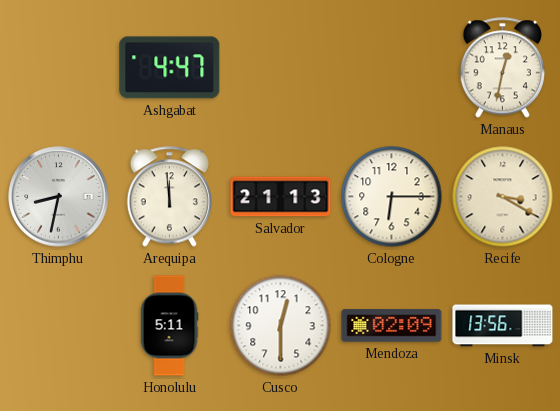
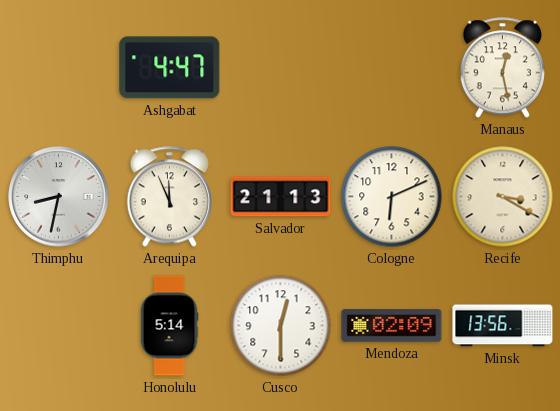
Manaus: 12:32 -> 12:28 (503, 68)
Arequipa: 11:59 -> 11:56 (170, 197)
Cologne: 6:15 -> 6:11 (392, 197)
Honolulu: 5:11 -> 5:14 (169, 326)
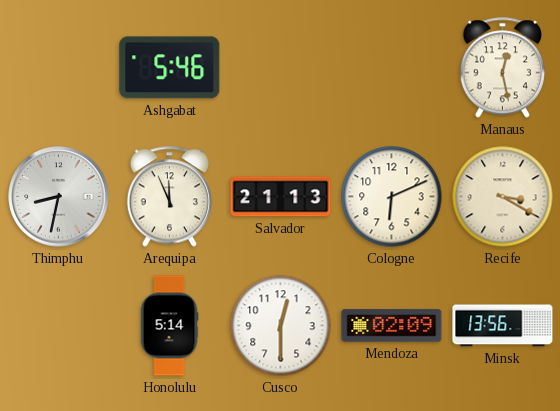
Ashgabat: 4:47 -> 5:46 (170, 68)
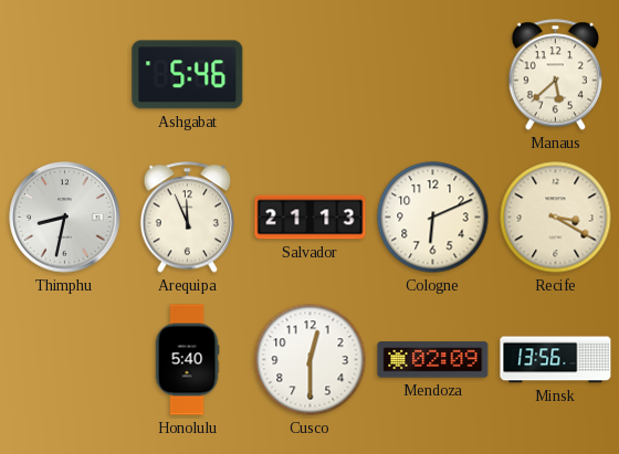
Manaus: 12:28 -> 5:38 (556, 75)
Honolulu: 5:14 -> 5:40 (187, 360)
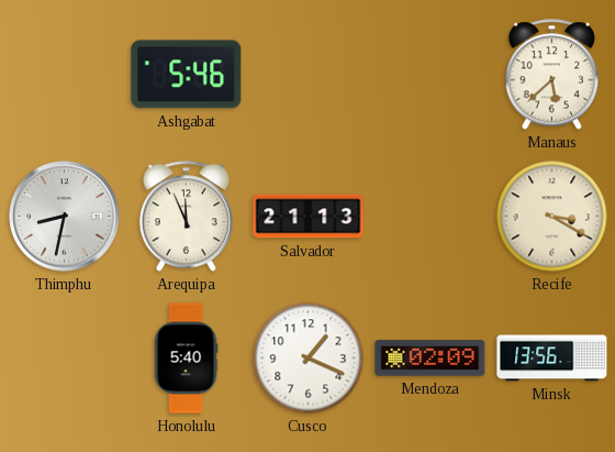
Cologne: 6:11 -> none (433, 218)
Cusco: 12:30 -> 1:19 (309, 359)
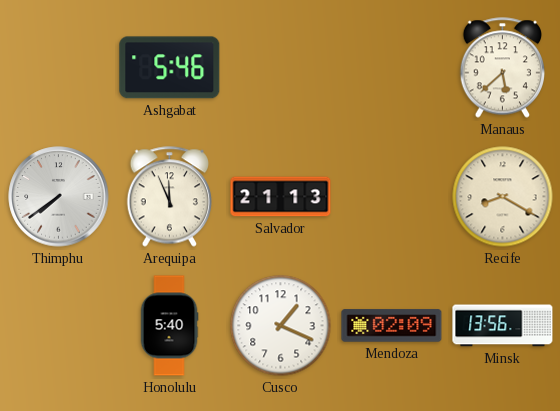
Thimphu: 8:32 -> 7:39 (59, 197)
Recife: 3:20 -> 8:20 (503, 197)
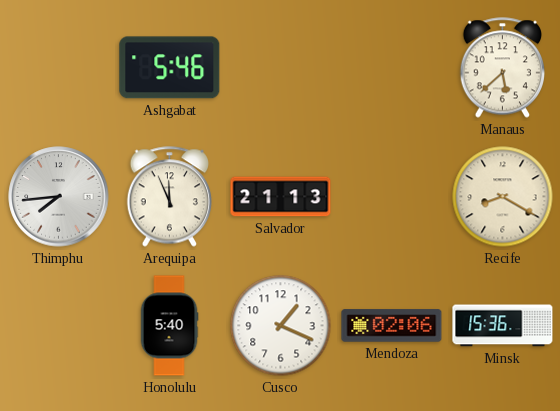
Thimphu: 7:39 -> 7:44 (59, 197)
Mendoza: 02:09 -> 02:06 (392, 326)
Minsk: 13:56 -> 15:36 (503, 326)
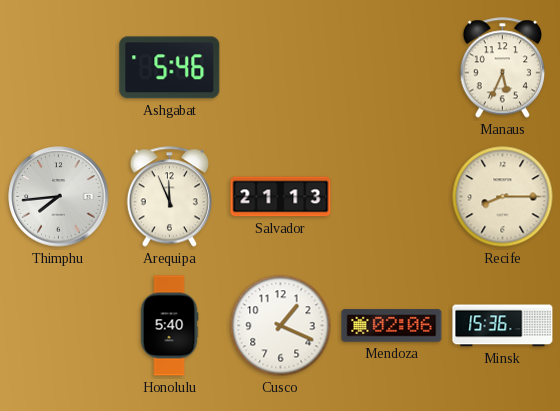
Manaus: 5:38 -> 5:34 (503, 68)
Recife: 8:20 -> 8:15 (503, 197)
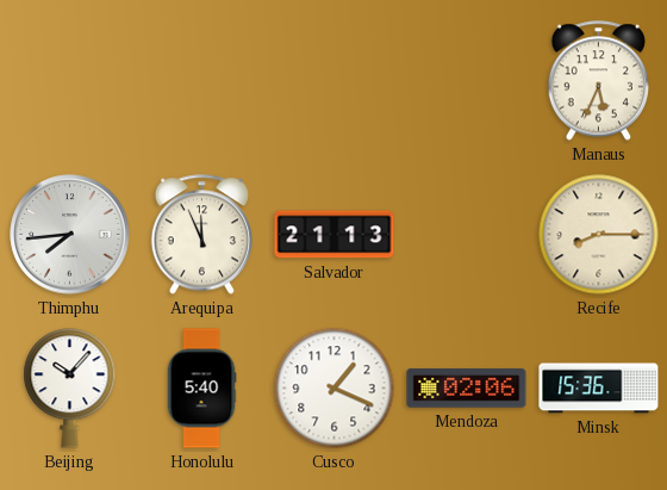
Ashgabat: 5:46 -> none (170, 68)
Beijing: none -> 10:07 (70, 389)
